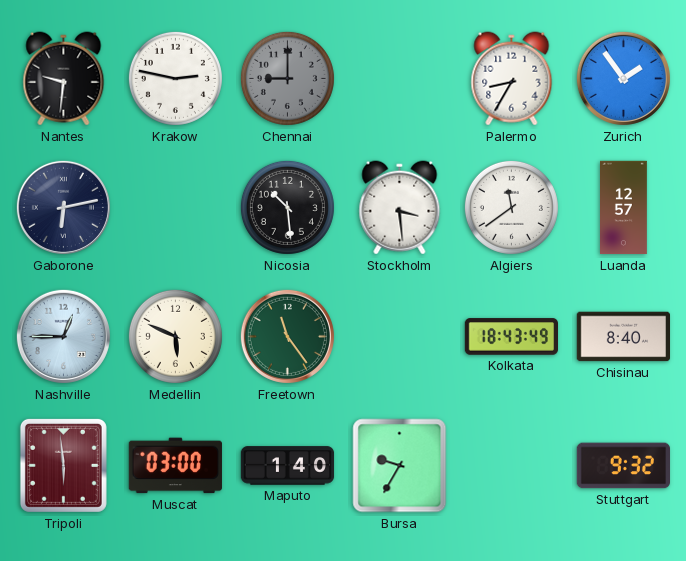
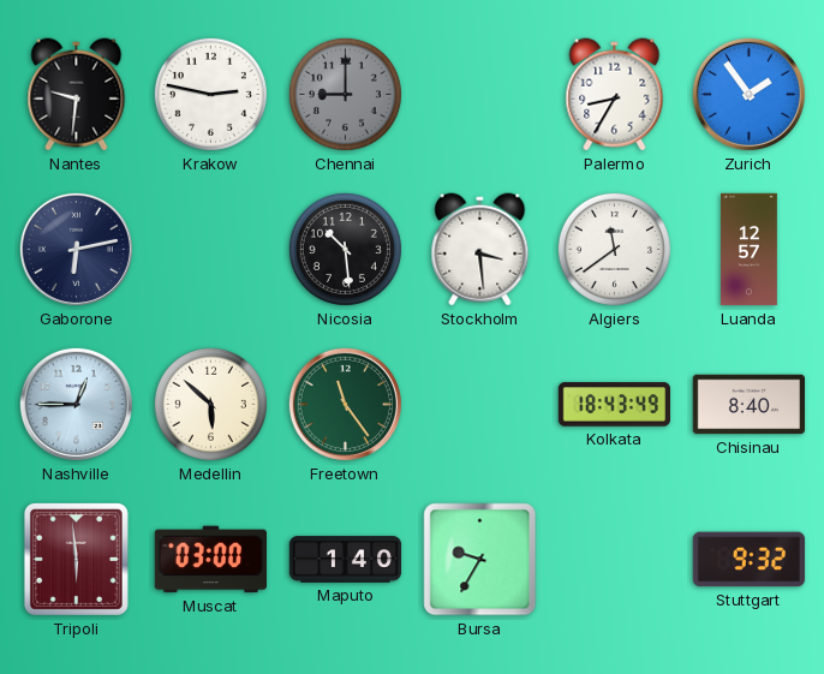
Medellin: 5:49 -> 5:52 (210, 404)
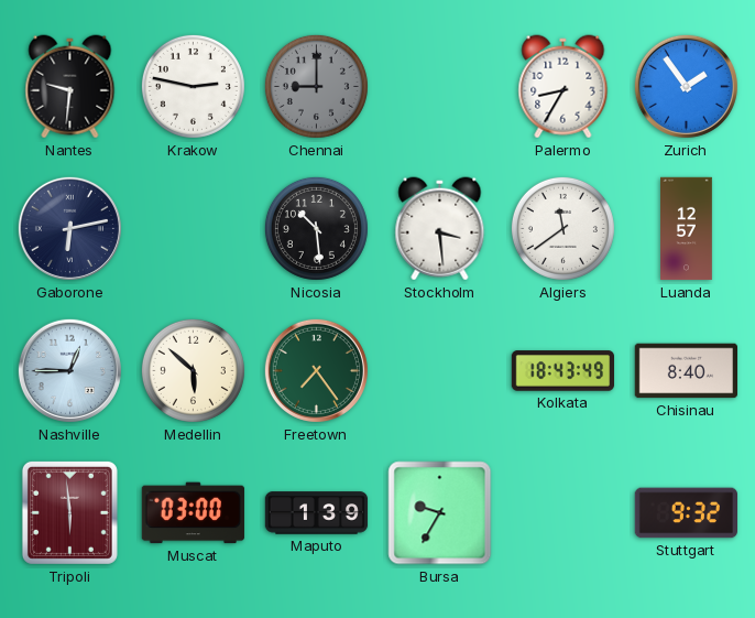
Freetown: 11:24 -> 7:24 (316, 370)
Maputo: 1:40 -> 1:39 (317, 513)
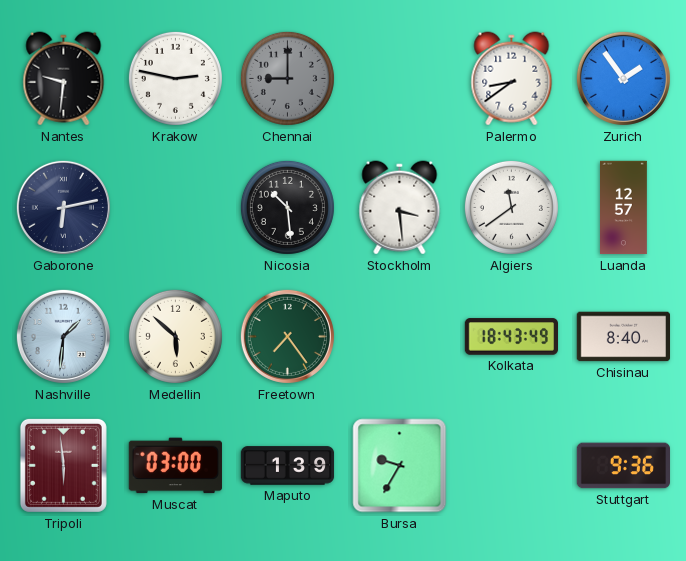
Palermo: 8:35 -> 8:39 (512, 79)
Nashville: 12:45 -> 1:31 (63, 336)
Stuttgart: 9:32 -> 9:36 (623, 466)
